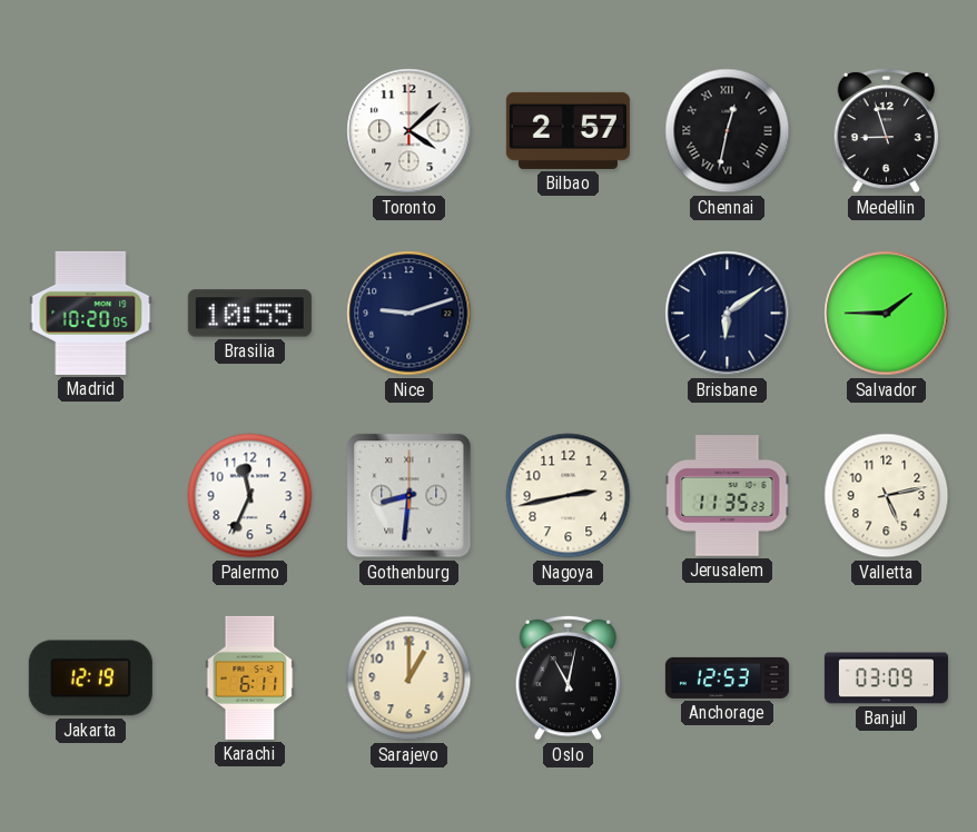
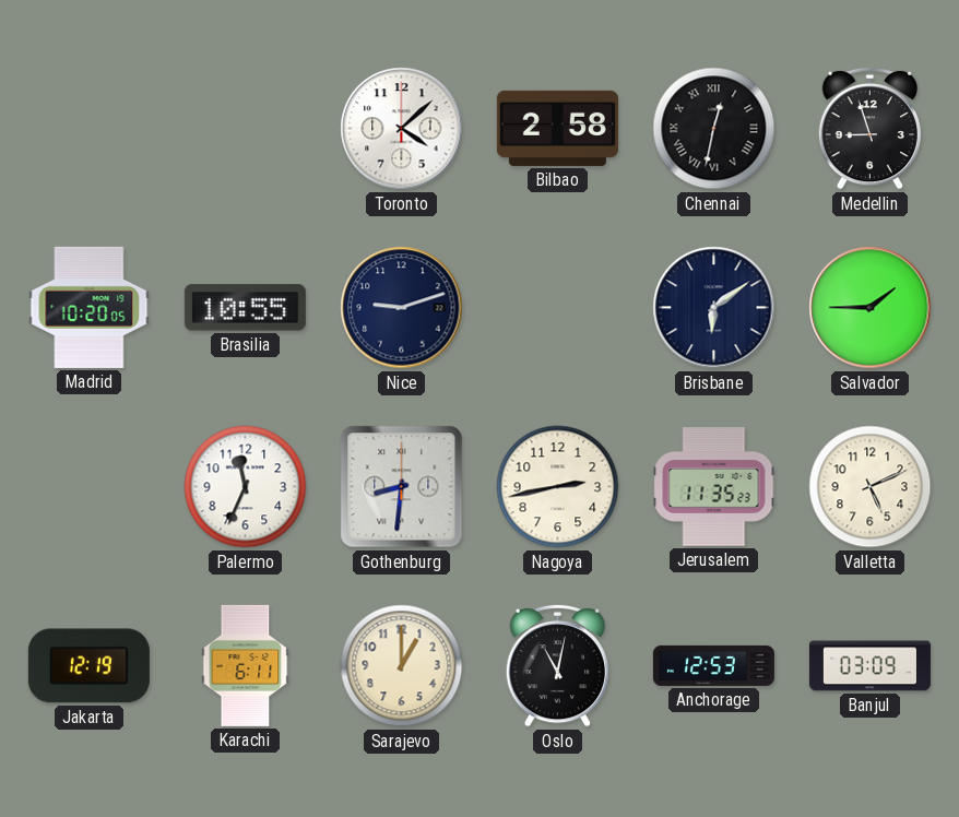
Bilbao: 2:57 -> 2:58 (557, 128)
Valletta: 5:13 -> 5:11 (871, 487)
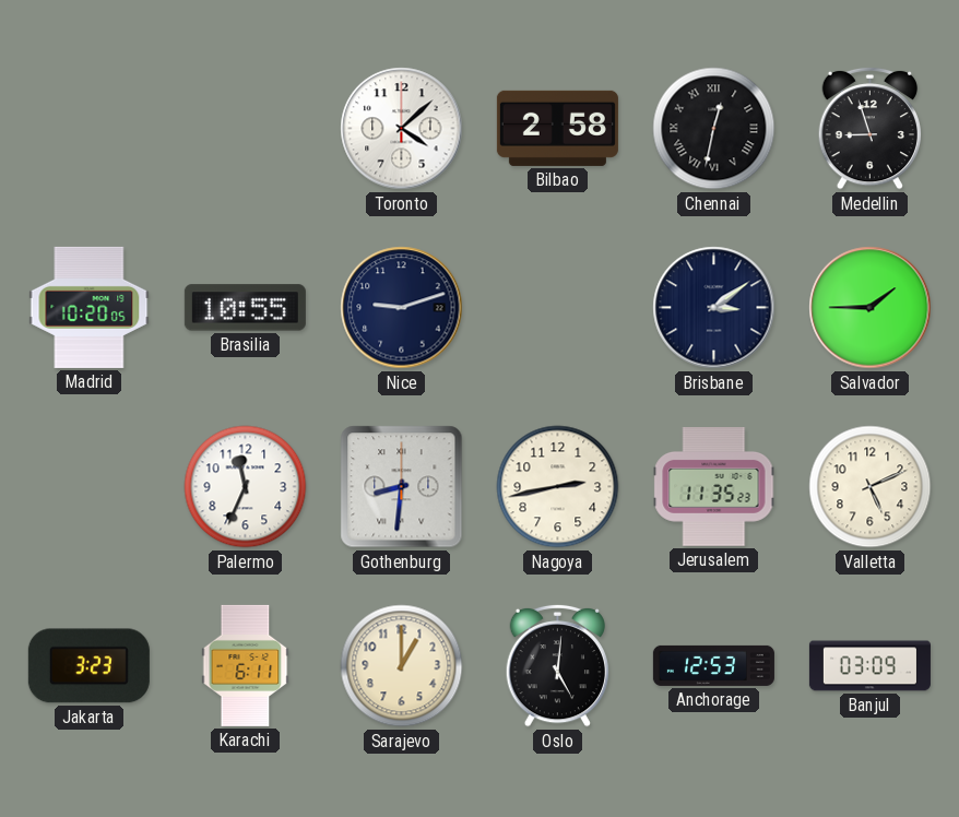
Brisbane: 6:09 -> 3:09 (714, 308)
Jakarta: 12:19 -> 3:23 (88, 666)
Oslo: 11:02 -> 5:01 (557, 665)
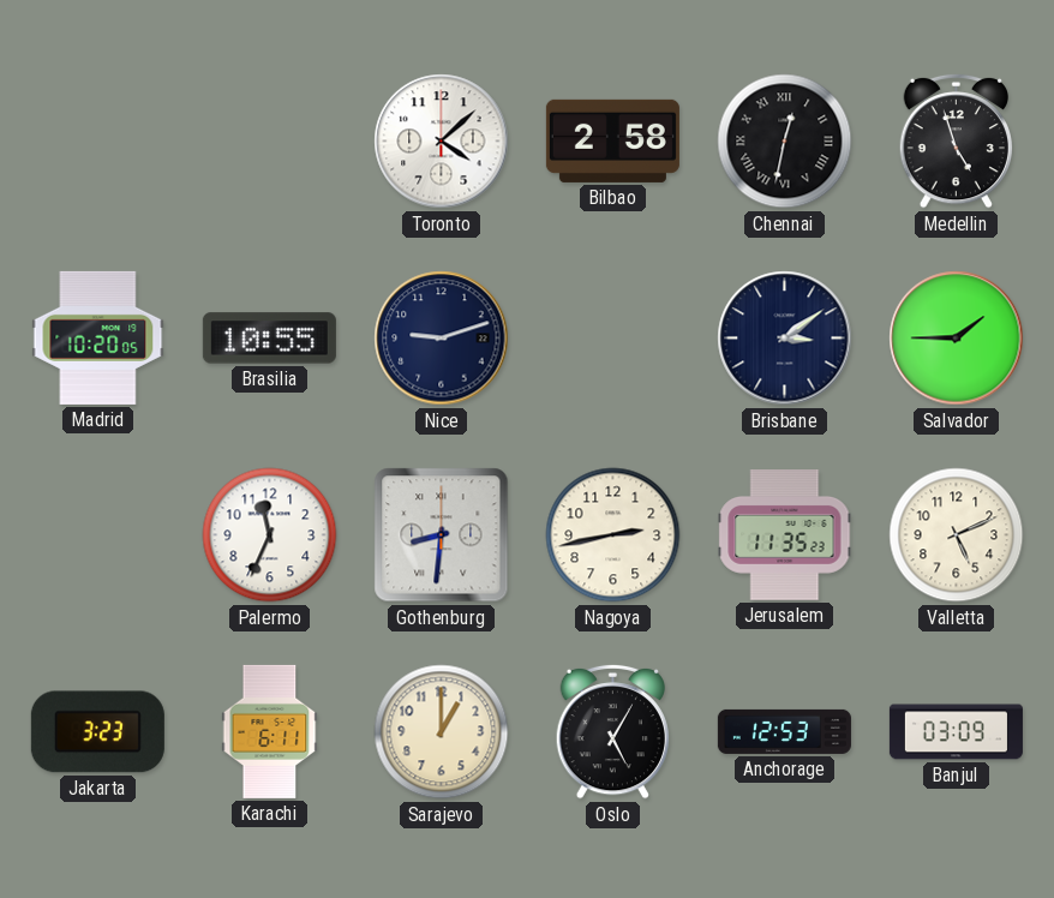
Medellin: 8:57 -> 4:57 (956, 140)
Oslo: 5:01 -> 5:05 (612, 731)
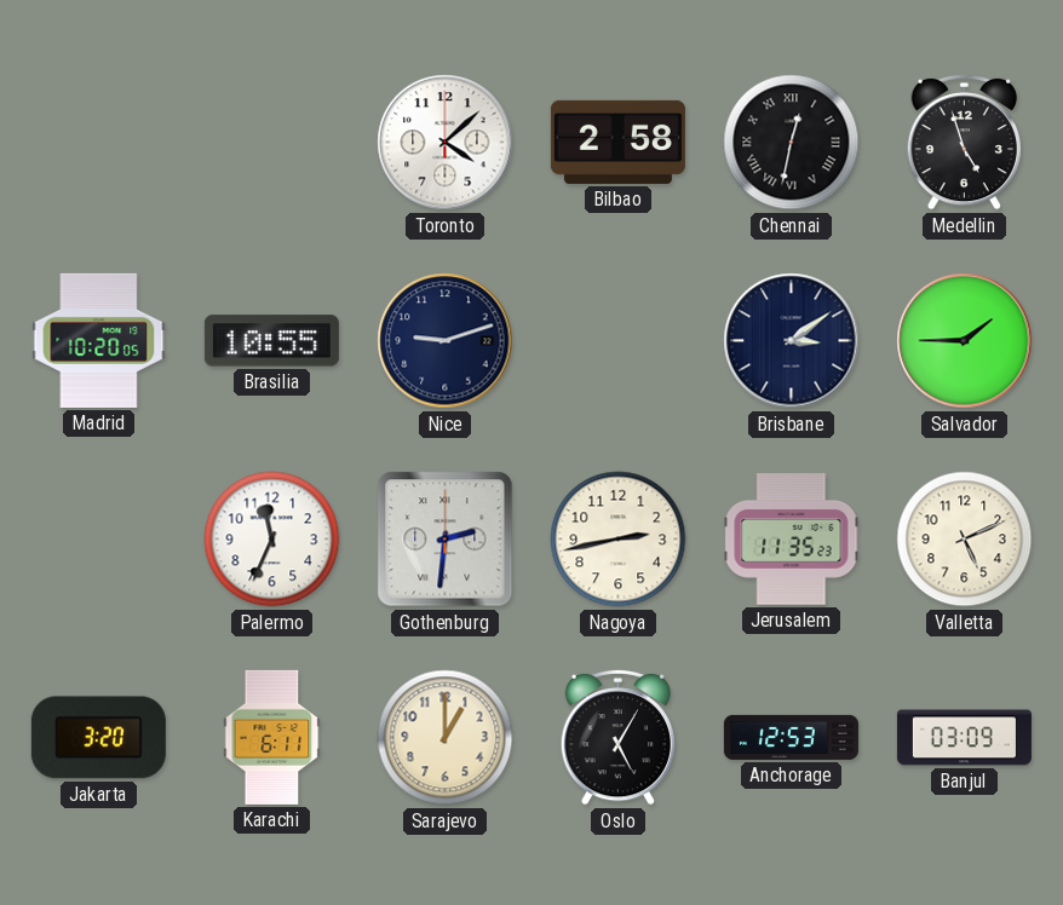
Gothenburg: 8:31 -> 2:31 (446, 540)
Jakarta: 3:23 -> 3:20 (98, 738)
